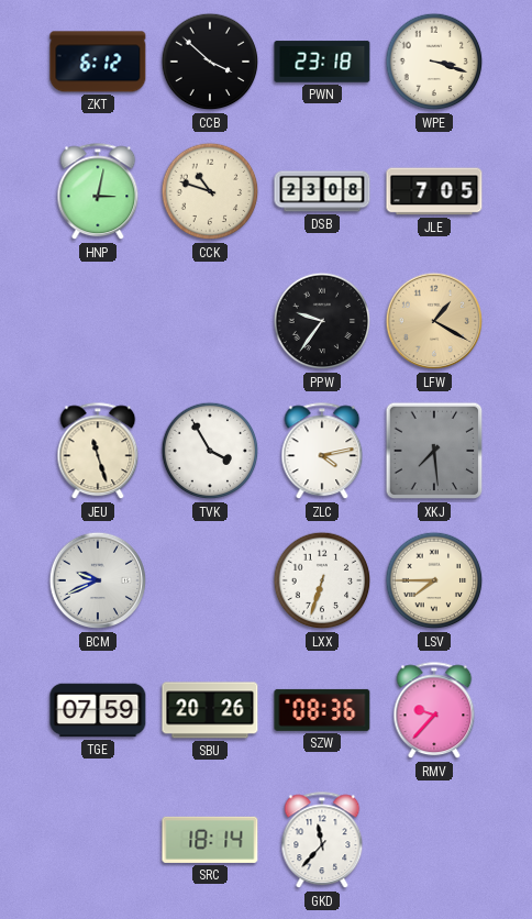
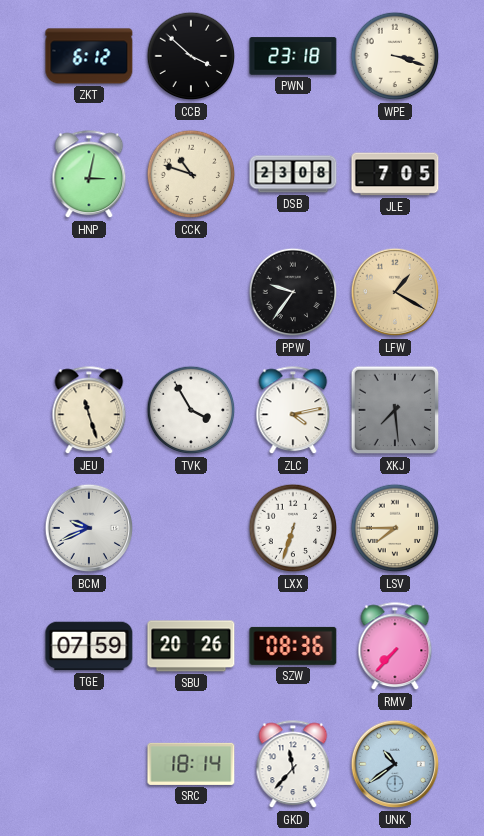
RMV: 9:37 -> 7:37 (395, 647)
UNK: none -> 10:39 (395, 764)
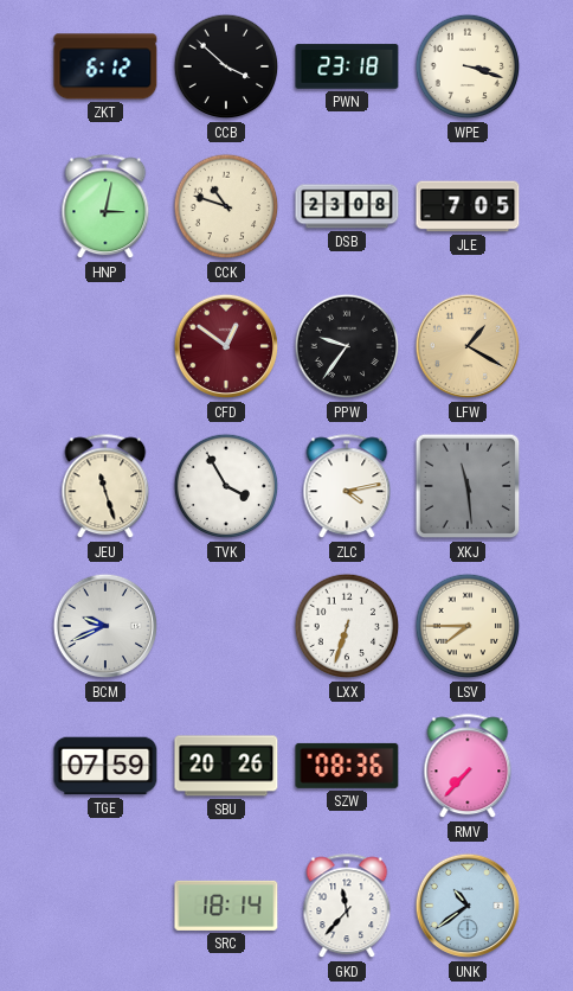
CFD: none -> 12:51 (226, 346)
XKJ: 7:29 -> 11:29 (468, 486)
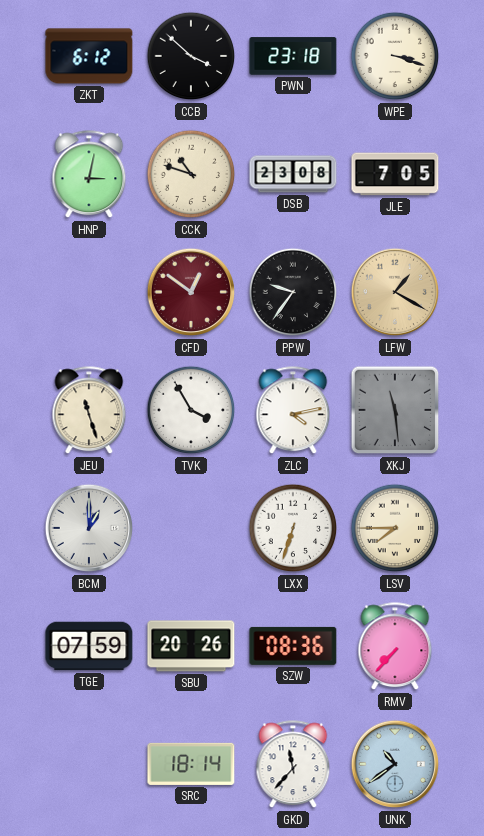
BCM: 9:41 -> 1:00 (89, 528)
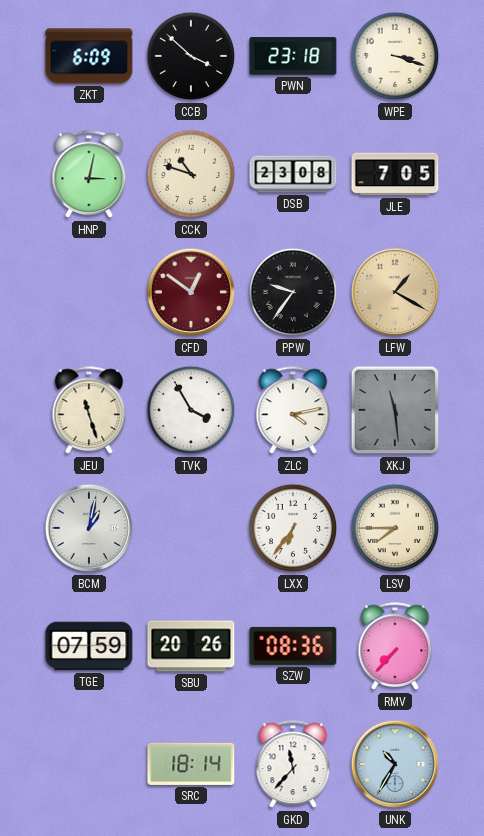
ZKT: 6:12 -> 6:09 (89, 56)
BCM: 1:00 -> 1:02 (89, 528)
LXX: 6:33 -> 6:36 (293, 528)
UNK: 10:39 -> 10:35 (395, 764)
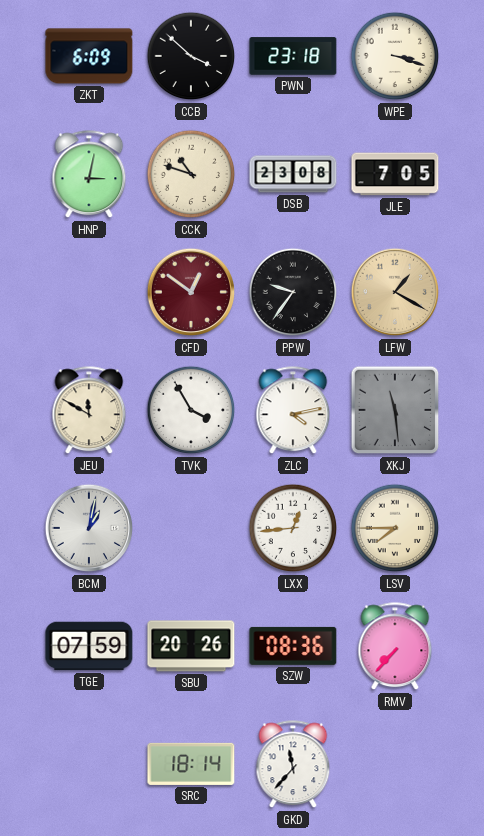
JEU: 11:27 -> 11:50 (89, 411)
LXX: 6:36 -> 12:44 (293, 528)
UNK: 10:35 -> none (395, 764)
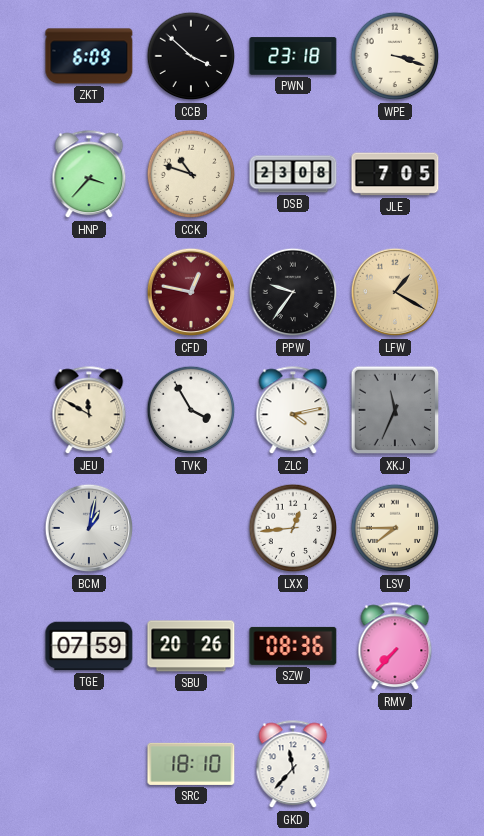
HNP: 3:02 -> 3:37 (89, 175)
CFD: 12:51 -> 12:47 (191, 292)
XKJ: 11:29 -> 11:34 (395, 410)
SRC: 18:14 -> 18:10 (191, 764)
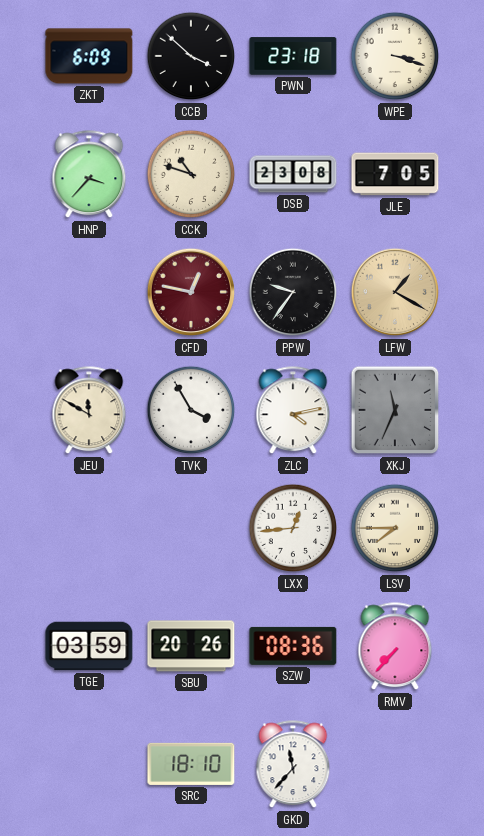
BCM: 1:02 -> none (89, 528)
TGE: 07:59 -> 03:59 (89, 646)
